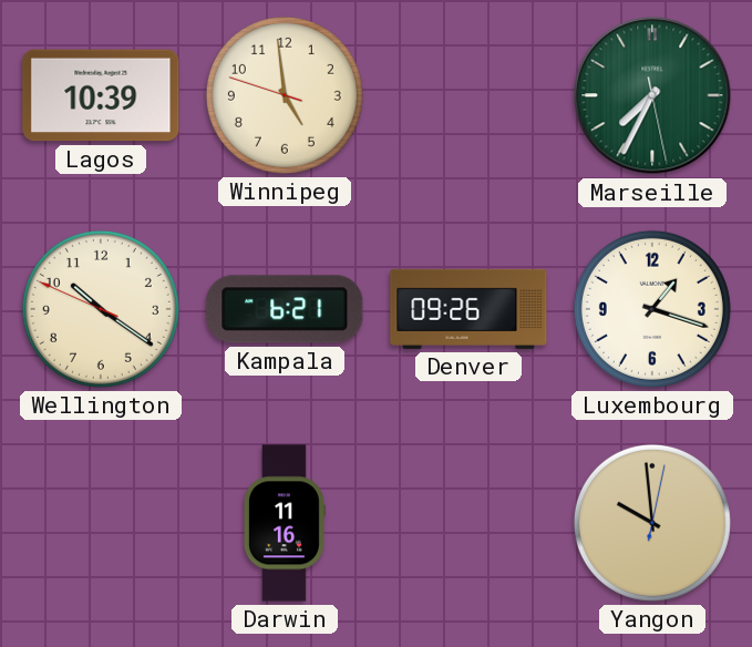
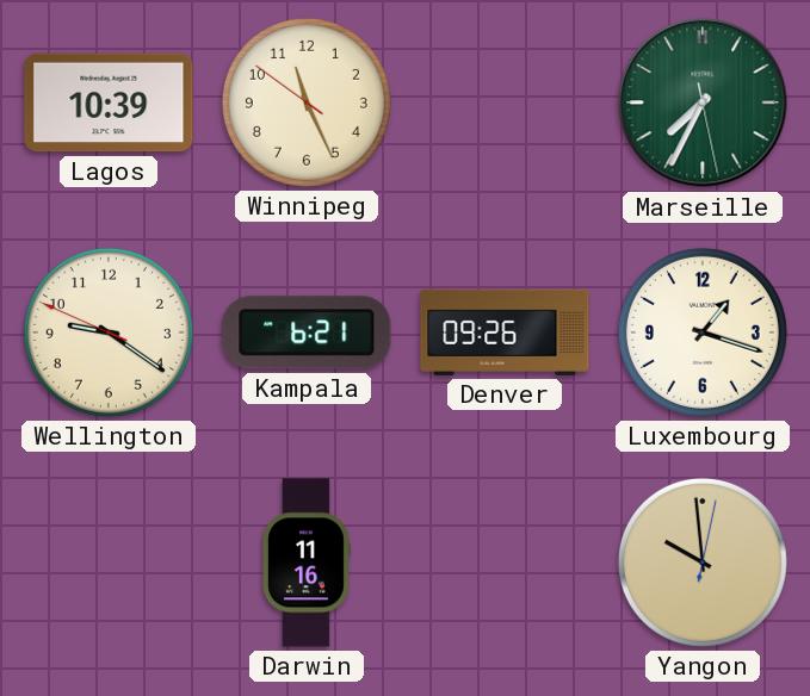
Winnipeg: 4:58 -> 11:25 (307, 102)
Wellington: 10:20 -> 9:20 (109, 333)
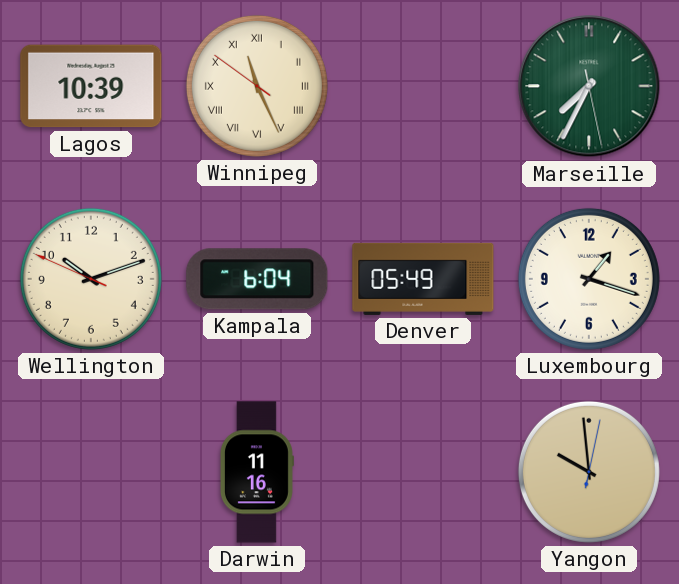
Winnipeg numerals: Arabic -> Roman (257, 86)
Wellington: 9:20 -> 10:11 (91, 279)
Kampala: 6:21 -> 6:04 (257, 279)
Denver: 09:26 -> 05:49 (423, 279)
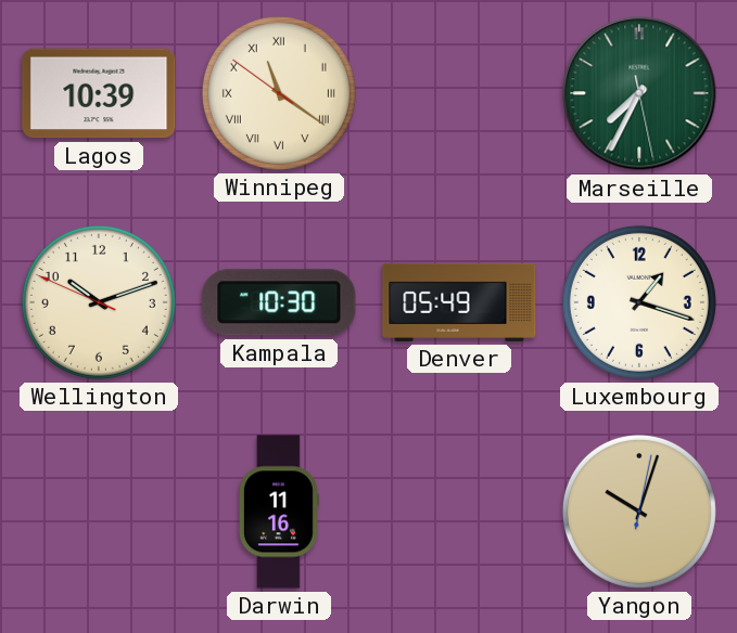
Winnipeg: 11:25 -> 11:20 (279, 93)
Kampala: 6:04 -> 10:30 (279, 302)
Yangon: 9:59 -> 10:03 (639, 512)
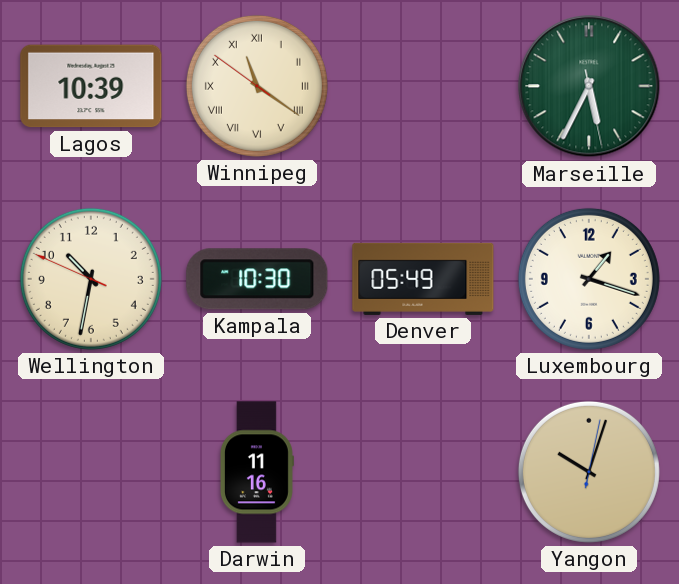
Marseille: 7:34 -> 5:34 (589, 86)
Wellington: 10:11 -> 10:31 (91, 279)
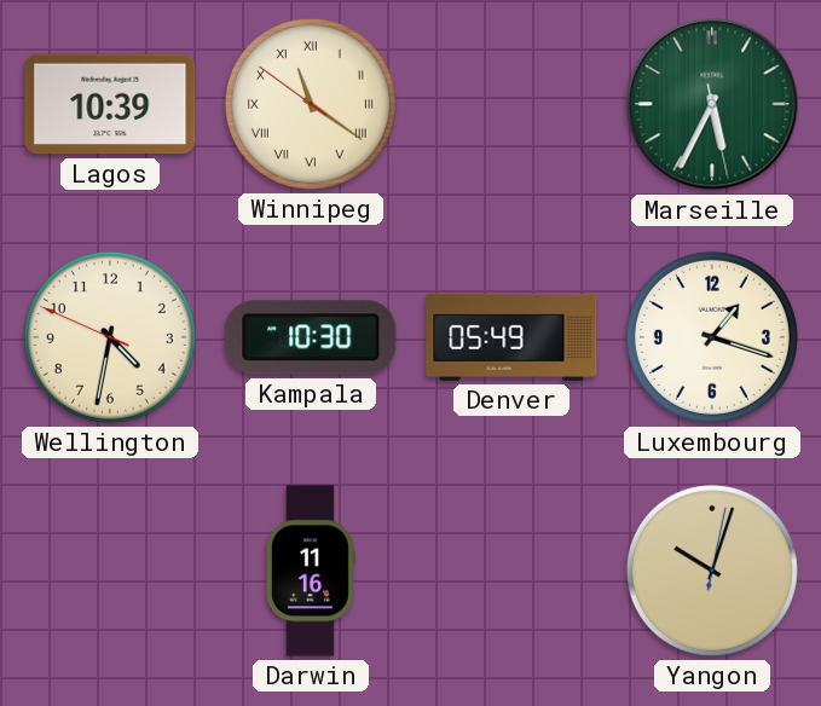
Wellington: 10:31 -> 4:31 (110, 337)
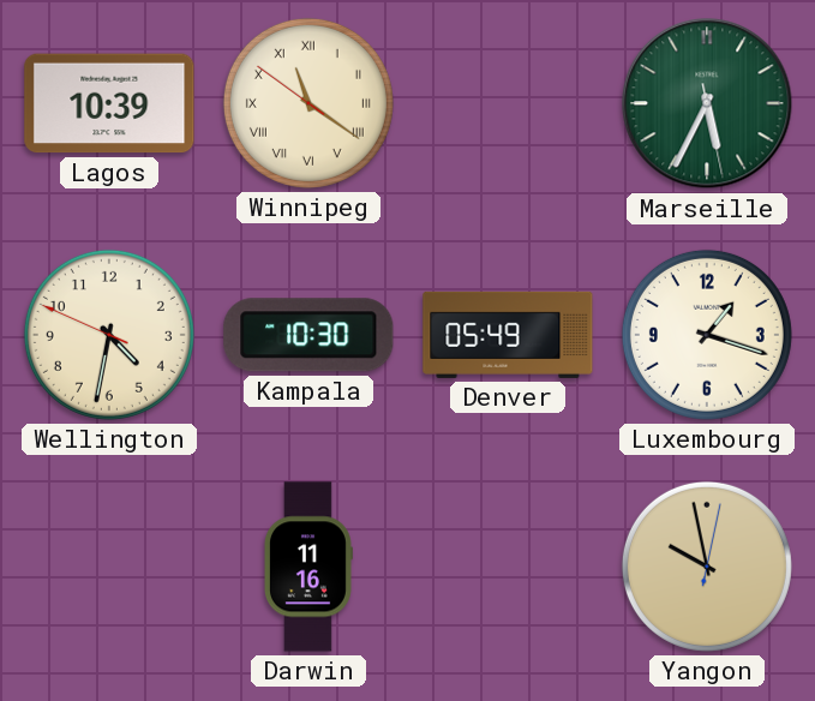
Yangon: 10:03 -> 9:58 (707, 567)
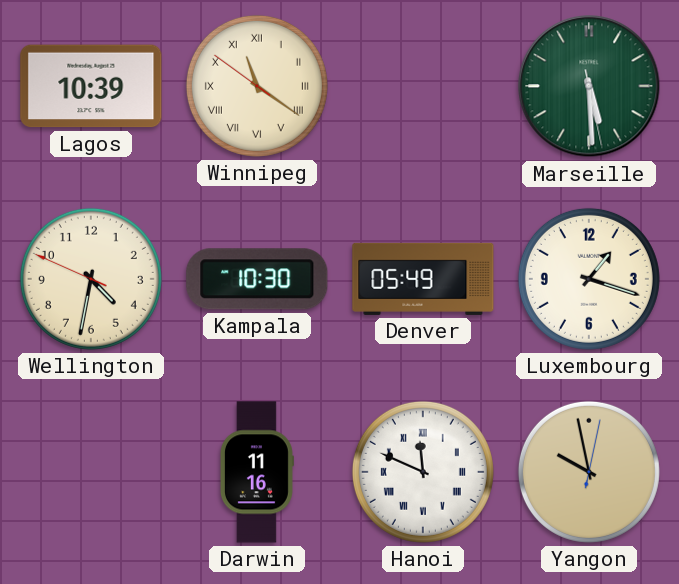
Marseille: 5:34 -> 5:29 (589, 86)
Hanoi: none -> 11:49 (423, 472)
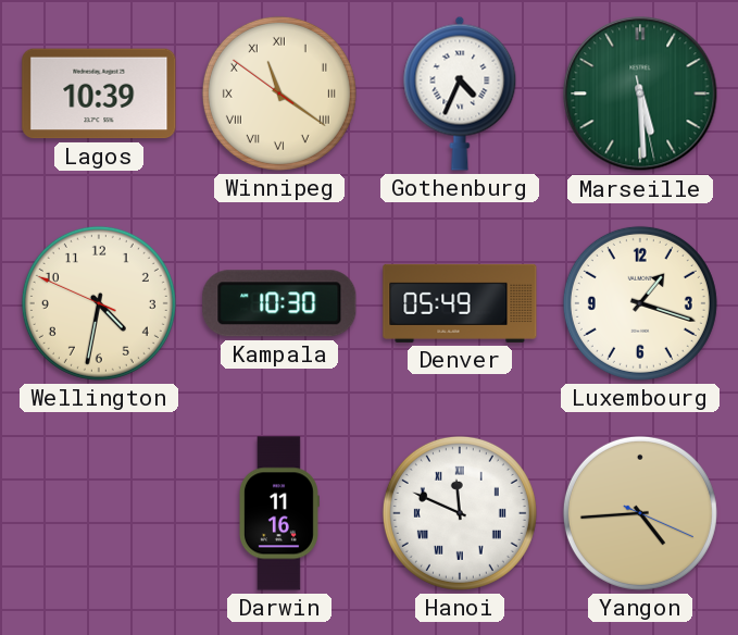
Gothenburg: none -> 4:34 (460, 94)
Yangon: 9:58 -> 4:44 (640, 513)
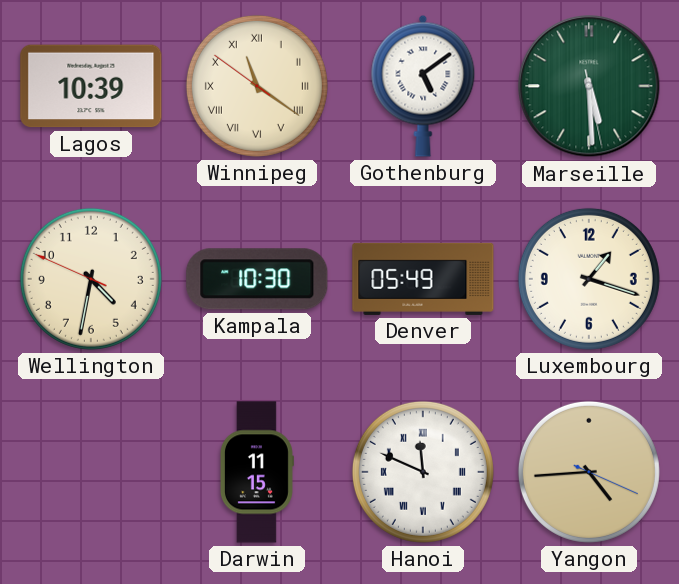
Gothenburg: 4:34 -> 5:09 (423, 86)
Darwin: 11:16 -> 11:15 (256, 472)
